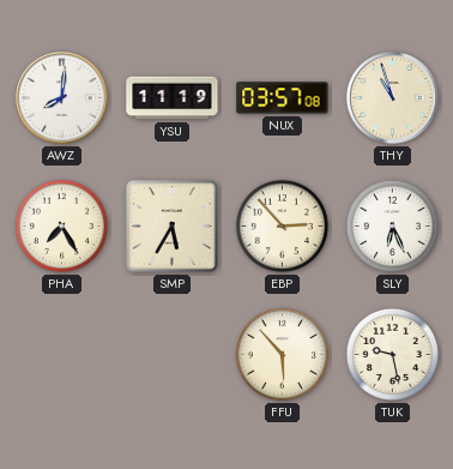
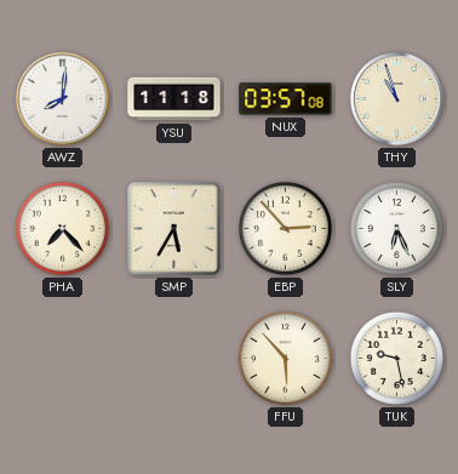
YSU: 11:19 -> 11:18 (174, 99)
PHA: 7:25 -> 7:23 (62, 228)
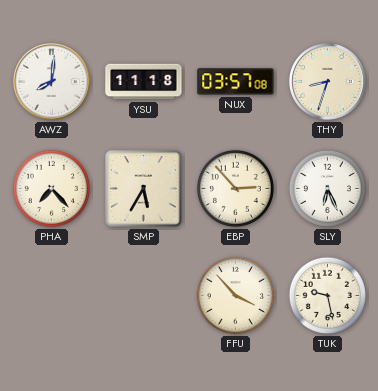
THY: 10:57 -> 8:33 (328, 82)
FFU: 5:53 -> 3:53 (235, 295)
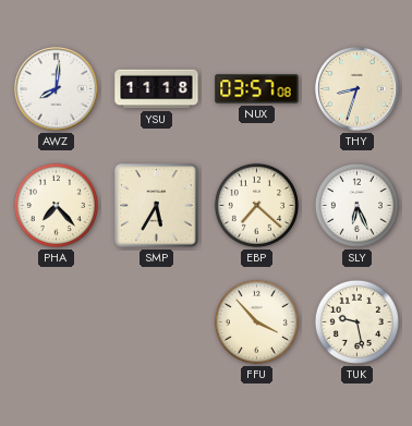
EBP: 2:53 -> 7:22 (256, 205)
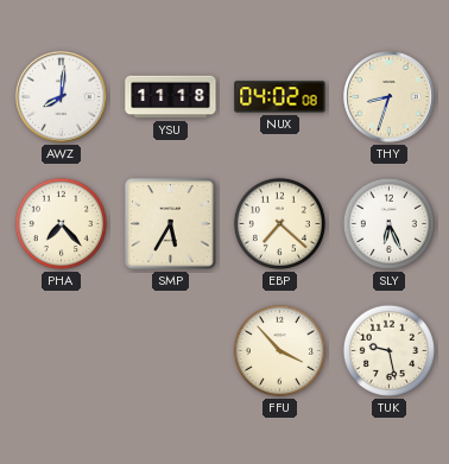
NUX: 03:57 -> 04:02 (280, 97)
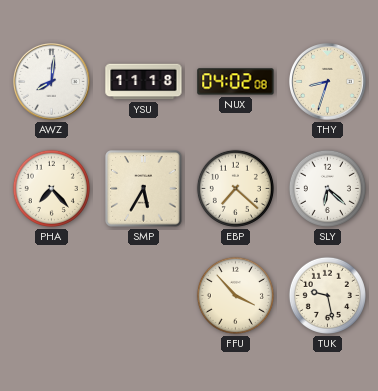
SLY: 6:26 -> 6:22 (327, 188)
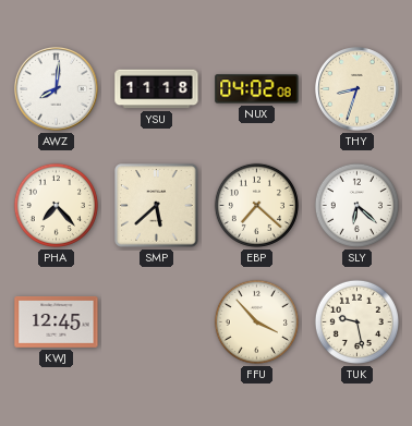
SMP: 5:35 -> 5:38 (157, 206)
KWJ: none -> 12:45 (57, 322)
